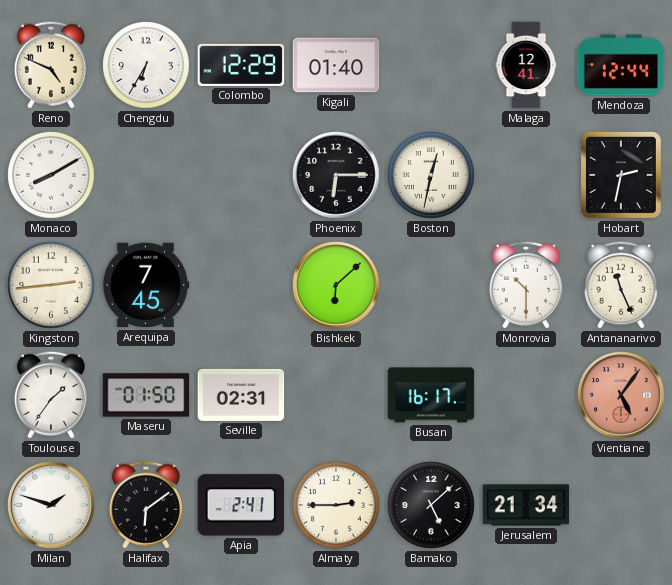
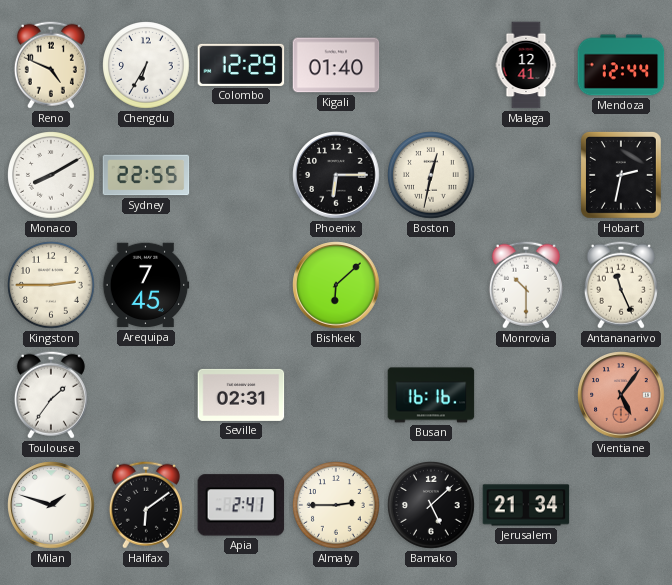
Sydney: none -> 22:55 (146, 175)
Kingston: 2:44 -> 2:45 (51, 285)
Maseru: 01:50 -> none (146, 395)
Busan: 16:17 -> 16:16 (431, 395)
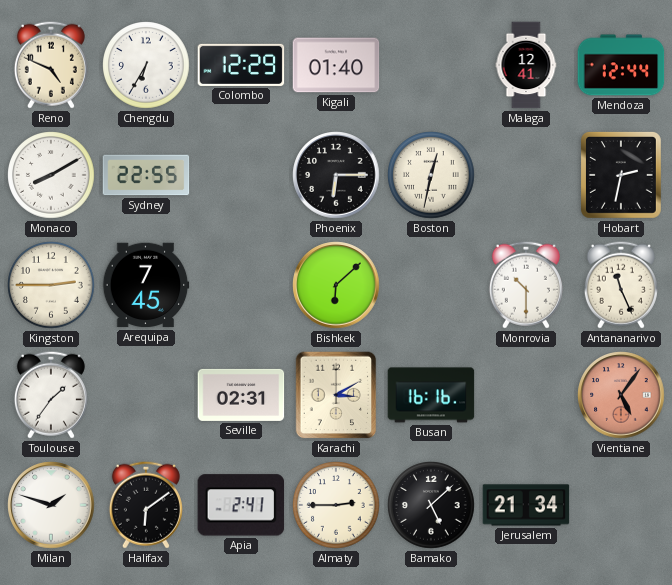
Karachi: none -> 3:10 (336, 395)
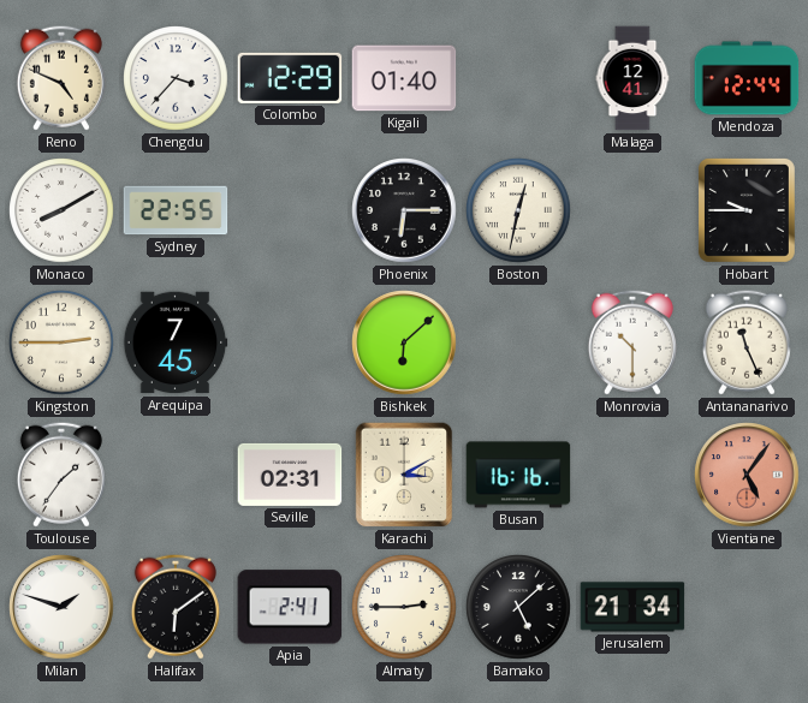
Chengdu: 6:35 -> 3:37 (176, 78)
Hobart: 2:32 -> 9:45 (747, 210)
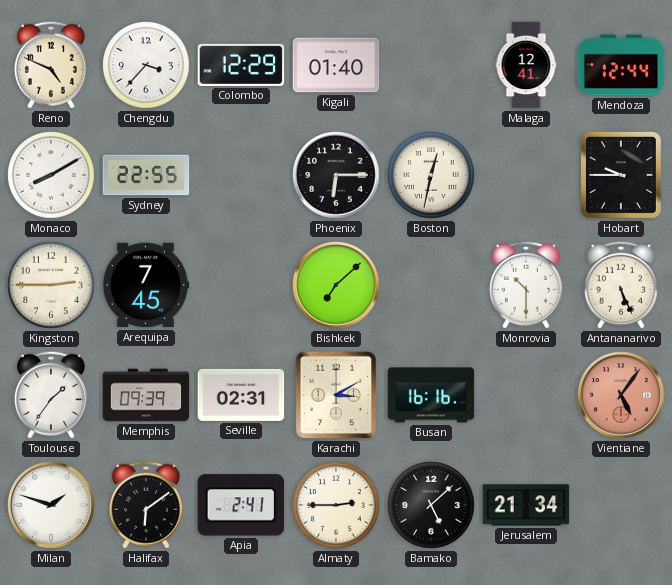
Bishkek: 6:08 -> 7:08 (336, 285)
Antananarivo: 11:26 -> 5:26 (621, 285)
Memphis: none -> 09:39 (146, 395)
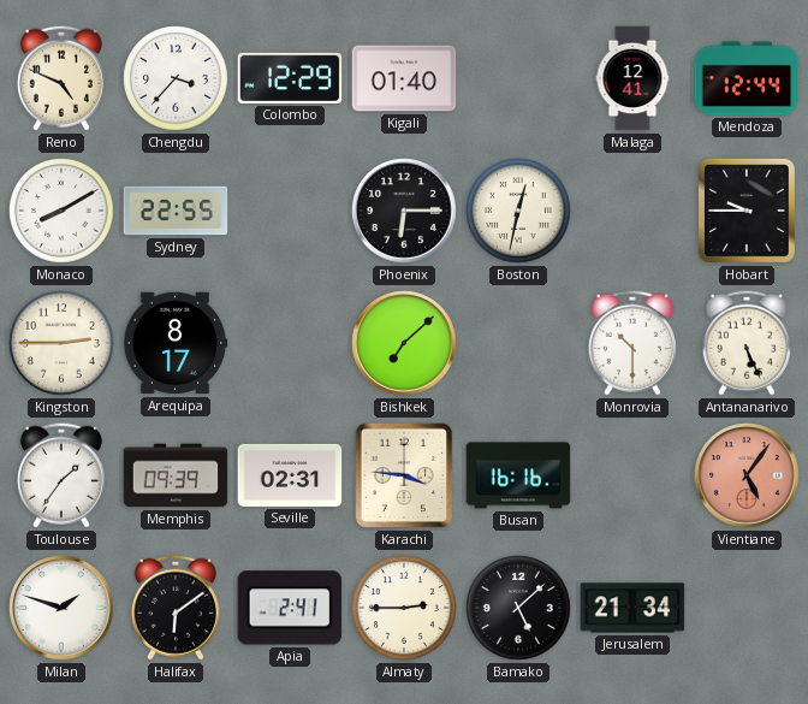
Arequipa: 7:45 -> 8:17 (176, 343)
Karachi: 3:10 -> 3:46 (404, 475)
